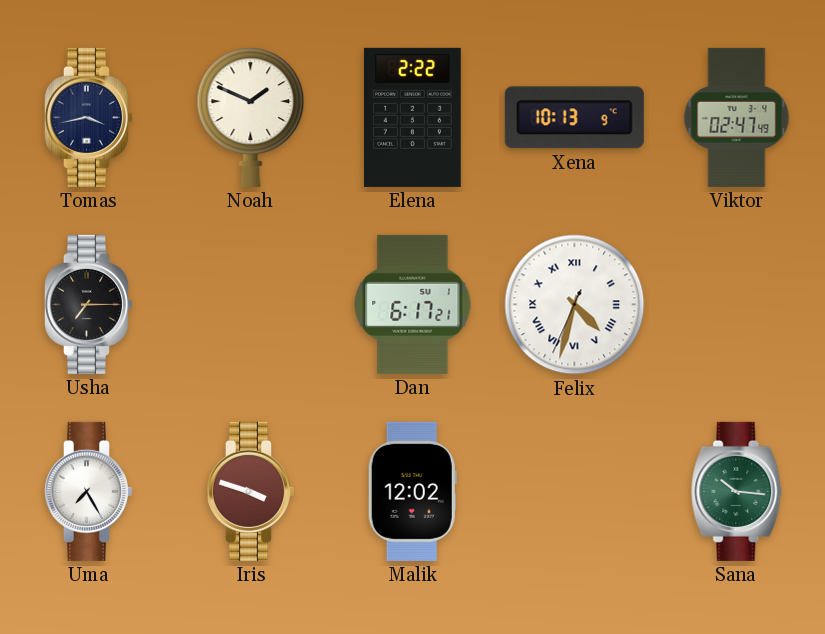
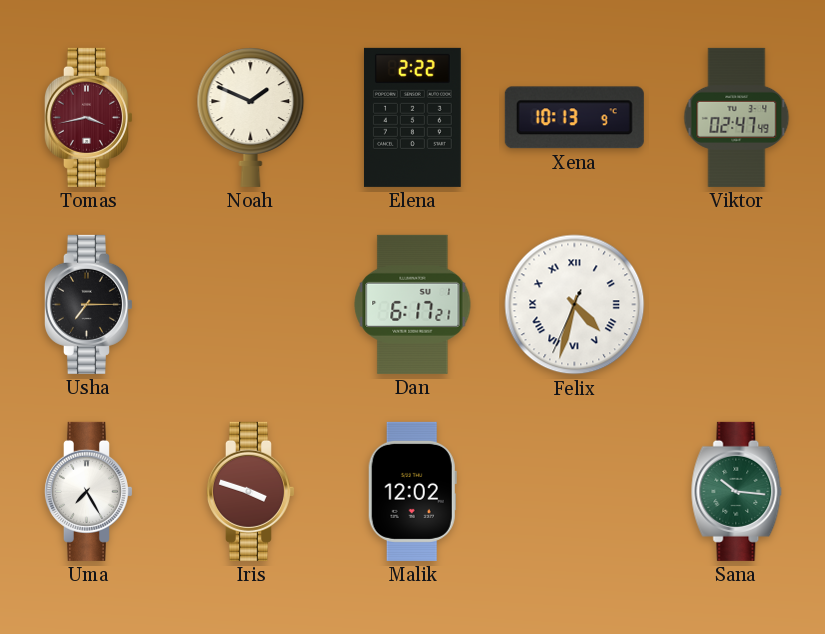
Tomas dial: navy -> burgundy (88, 117)
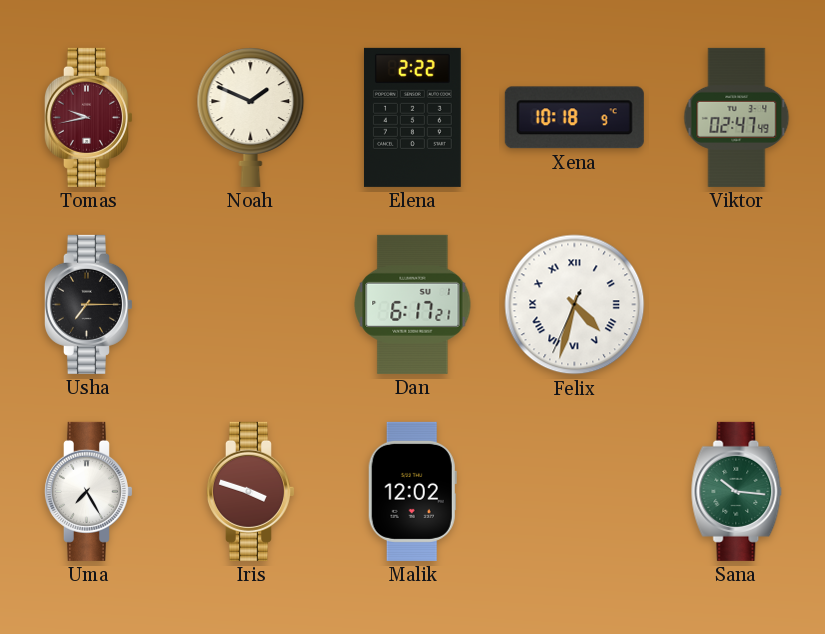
Tomas: 3:43 -> 9:43 (88, 117)
Xena: 10:13 -> 10:18 (574, 118)
